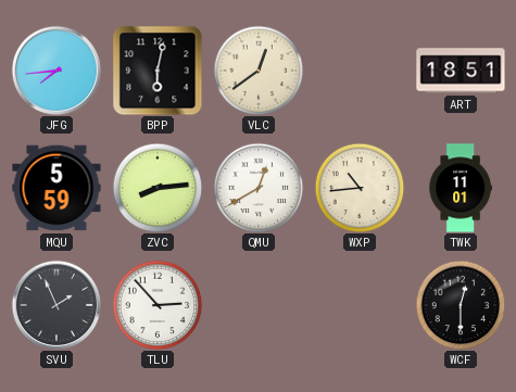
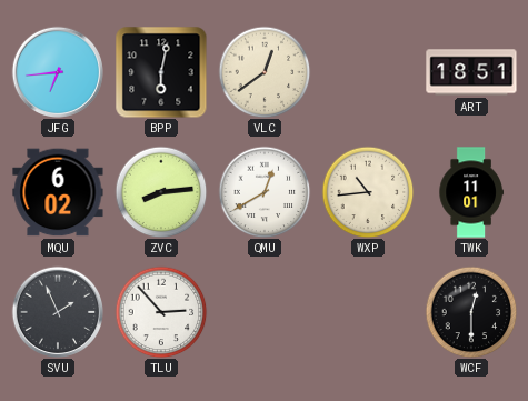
JFG: 7:44 -> 6:44 (57, 71)
MQU: 5:59 -> 6:02 (58, 192)
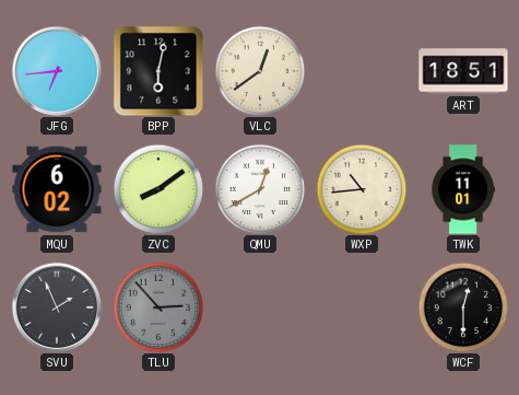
ZVC: 8:14 -> 8:09 (158, 189)
TLU dial: white -> grey (158, 307)
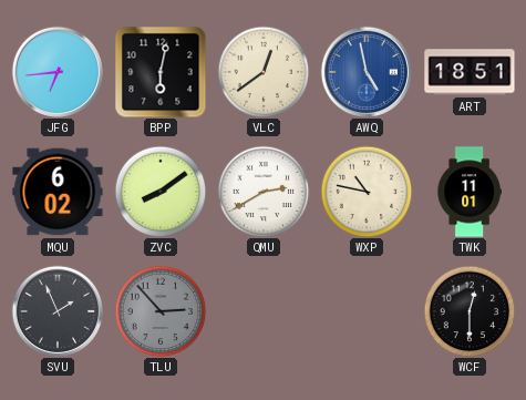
AWQ: none -> 4:58 (365, 71)
QMU: 12:40 -> 2:40 (264, 192)
WXP: 10:44 -> 10:47 (367, 192)
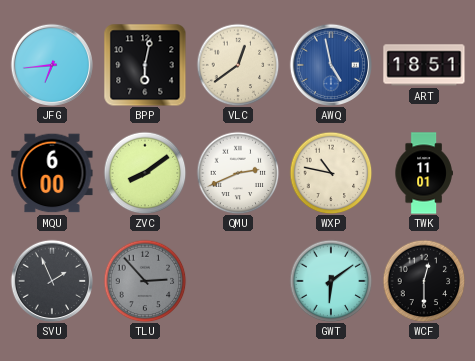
MQU: 6:02 -> 6:00 (52, 173)
QMU: 2:40 -> 2:41 (238, 173)
GWT: none -> 6:09 (331, 281)
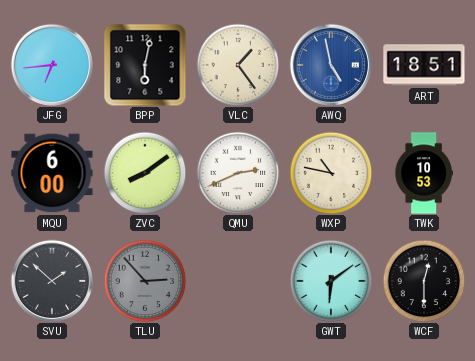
VLC: 12:39 -> 1:24 (238, 65)
TWK: 11:01 -> 10:53 (424, 173)
SVU: 1:56 -> 1:52 (51, 280)
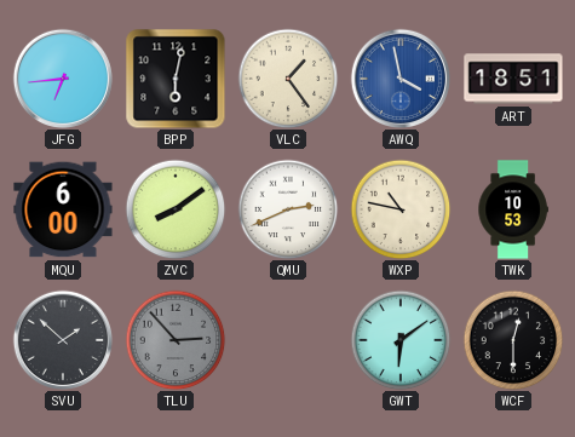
AWQ: 4:58 -> 3:58 (399, 77)
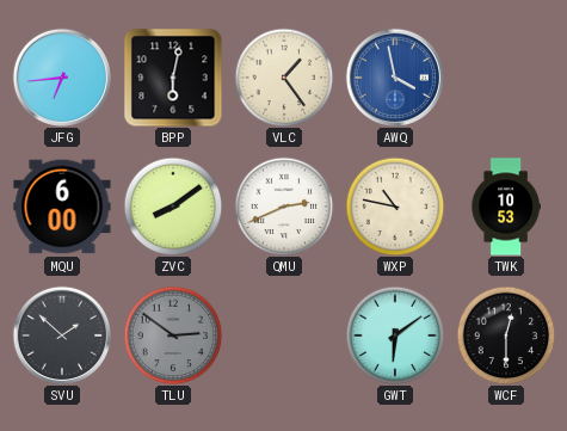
ART: 18:51 -> none (513, 79)
TLU: 2:53 -> 2:51 (173, 335)
